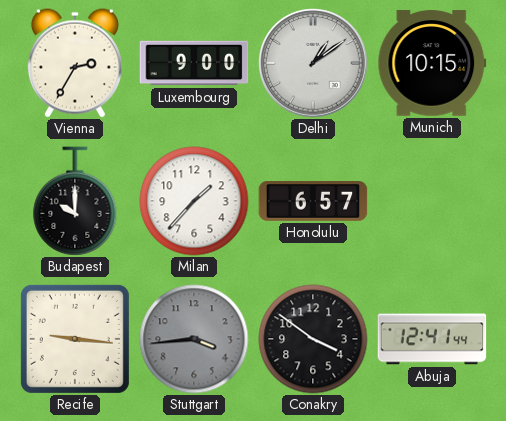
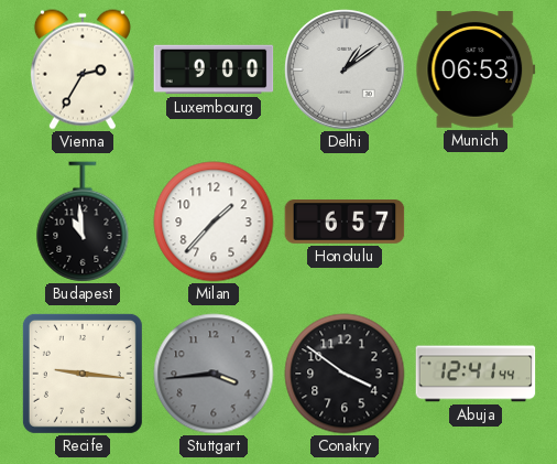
Munich: 10:15 -> 06:53 (476, 69)
Budapest: 10:00 -> 10:59 (83, 222)
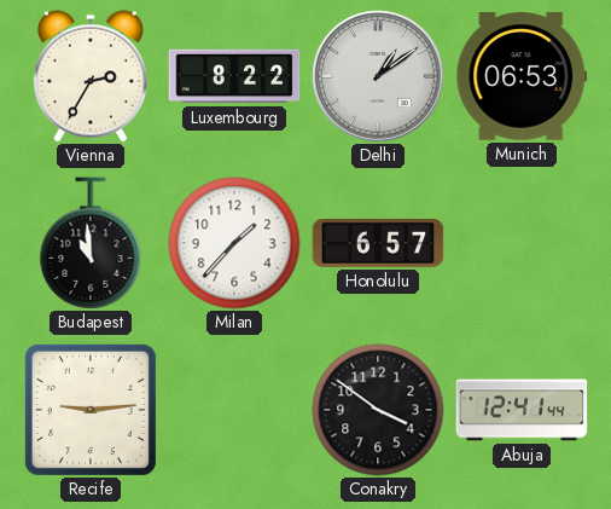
Luxembourg: 9:00 -> 8:22 (234, 76)
Recife: 9:16 -> 9:14 (91, 410)
Stuttgart: 3:44 -> none (214, 374)
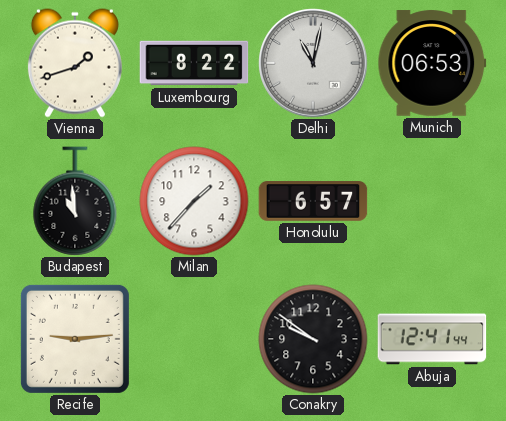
Vienna: 2:35 -> 1:42 (75, 63)
Delhi: 1:09 -> 11:02 (313, 63)
Conakry: 3:51 -> 9:51 (313, 339)
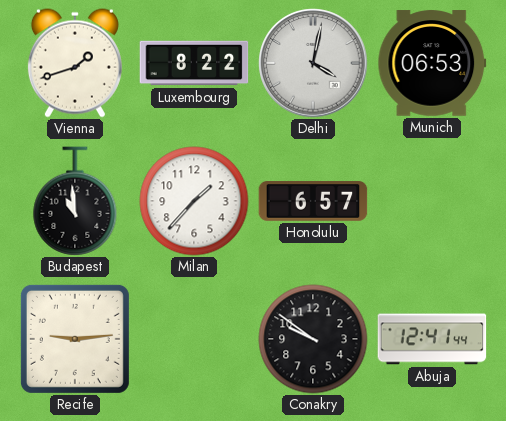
Delhi: 11:02 -> 4:02 (313, 63)
